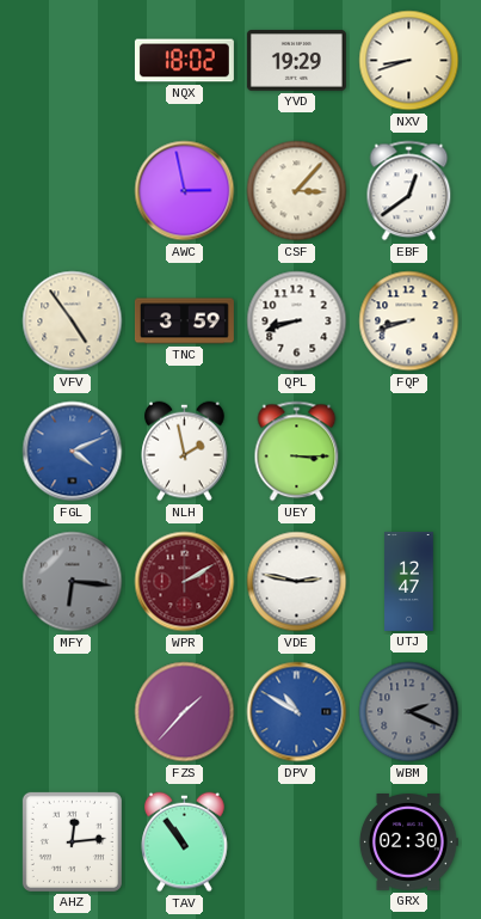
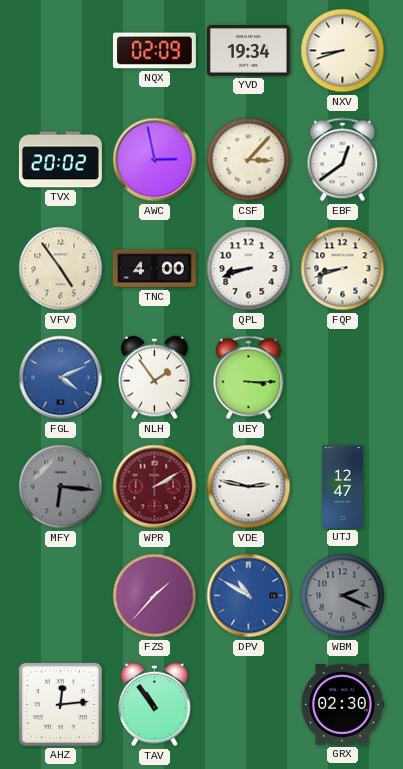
NQX: 18:02 -> 02:09 (154, 51)
YVD: 19:29 -> 19:34 (248, 51)
TVX: none -> 20:02 (60, 160)
TNC: 3:59 -> 4:00 (154, 269)
NLH: 1:58 -> 1:54 (155, 378)
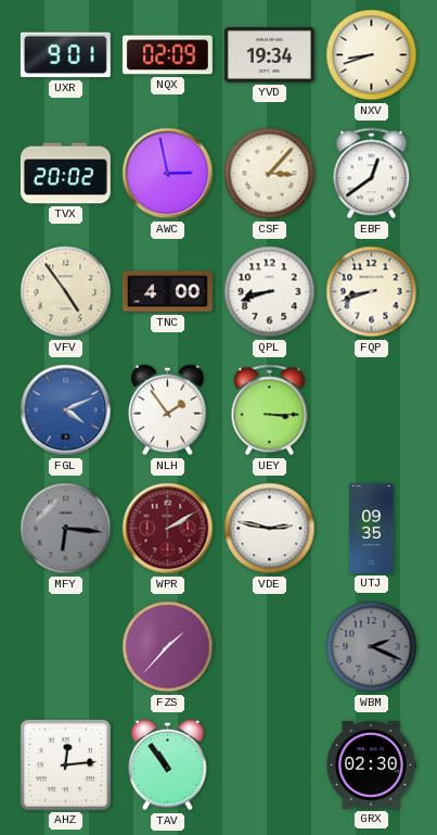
UXR: none -> 9:01 (65, 55)
UTJ: 12:47 -> 09:35 (372, 528)
DPV: 10:50 -> none (249, 596)
